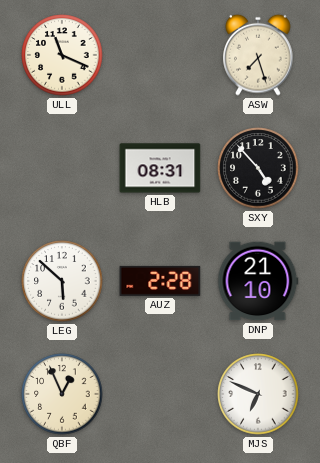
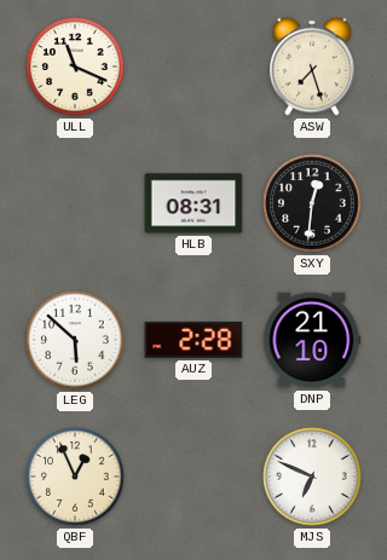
SXY: 4:53 -> 12:31 (312, 203)
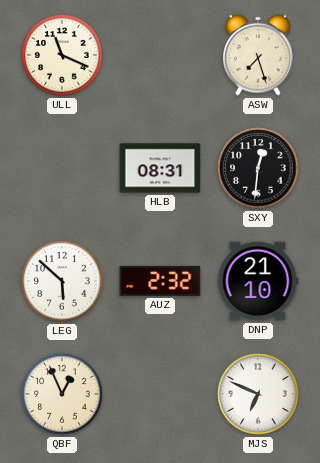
AUZ: 2:28 -> 2:32 (160, 281)
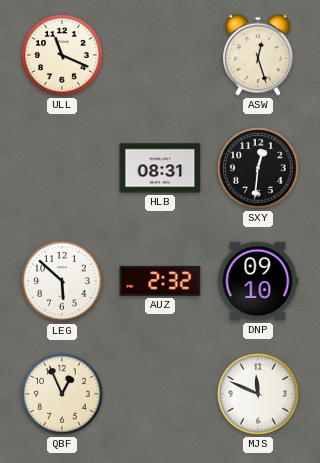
ASW: 7:27 -> 12:27 (258, 55)
DNP: 21:10 -> 09:10 (258, 281)
MJS: 6:49 -> 11:49 (258, 394)
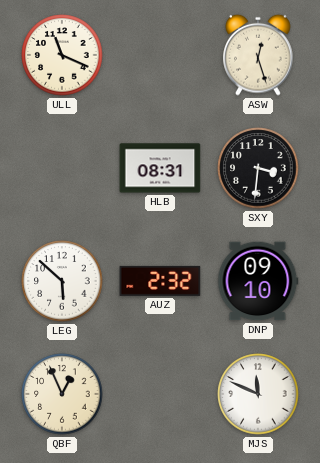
SXY: 12:31 -> 3:31 (258, 168)
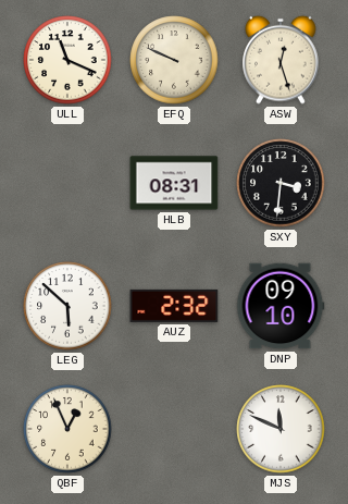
EFQ: none -> 9:49 (174, 60)
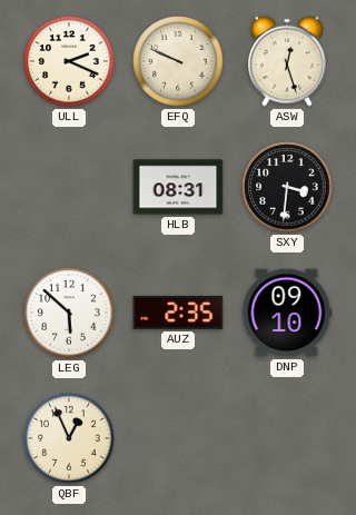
ULL: 11:19 -> 2:19 (69, 61)
AUZ: 2:32 -> 2:35 (178, 313)
MJS: 11:49 -> none (281, 429)
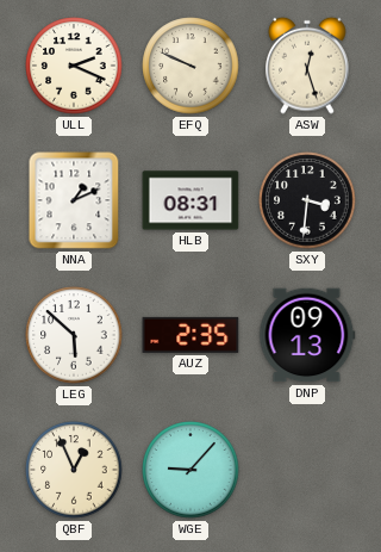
NNA: none -> 1:11 (74, 200)
DNP: 09:10 -> 09:13 (307, 335)
WGE: none -> 9:07 (190, 470)
